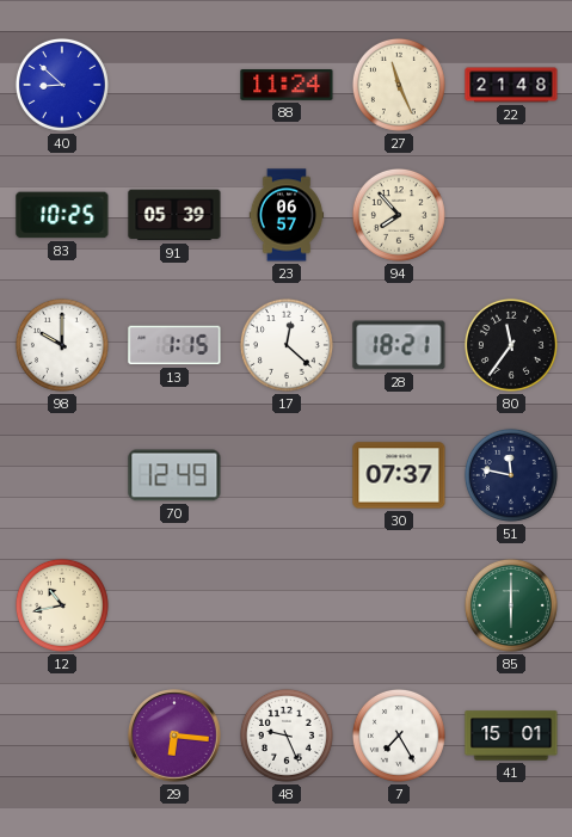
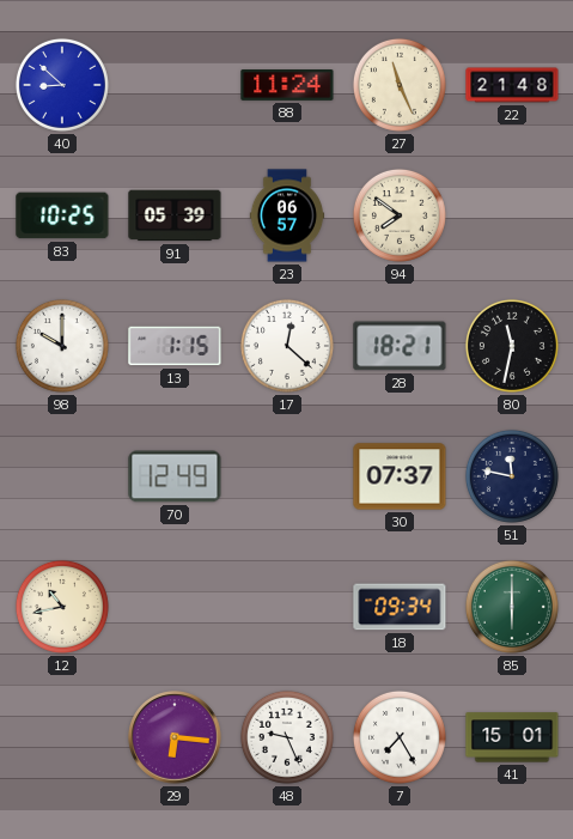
94: 7:53 -> 7:51 (400, 215)
80: 11:36 -> 11:32 (512, 346)
18: none -> 09:34 (400, 607)
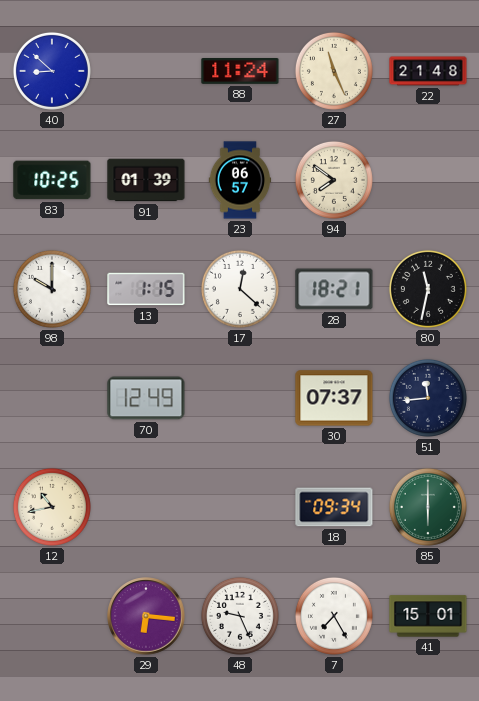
91: 05:39 -> 01:39 (146, 180)
51: 11:47 -> 11:44 (428, 398)
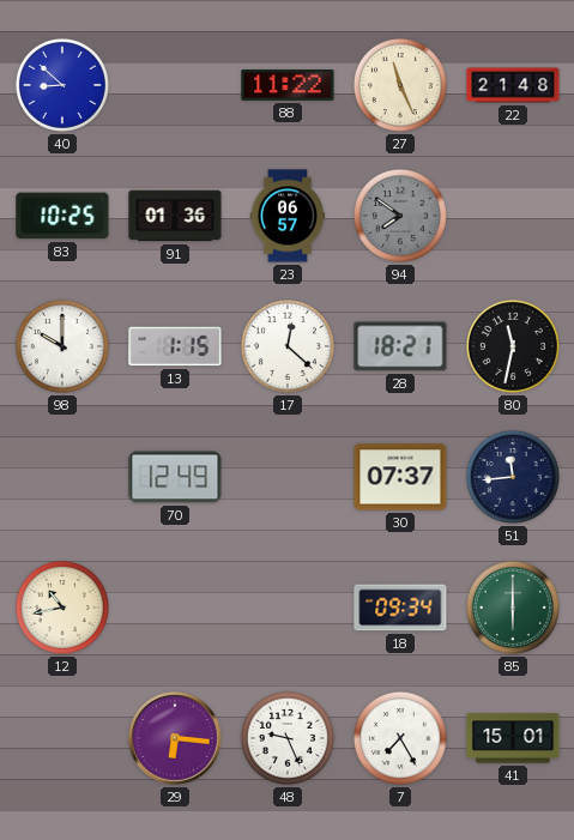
88: 11:24 -> 11:22 (288, 86)
91: 01:39 -> 01:36 (175, 216)
94 dial: cream -> grey (400, 216)
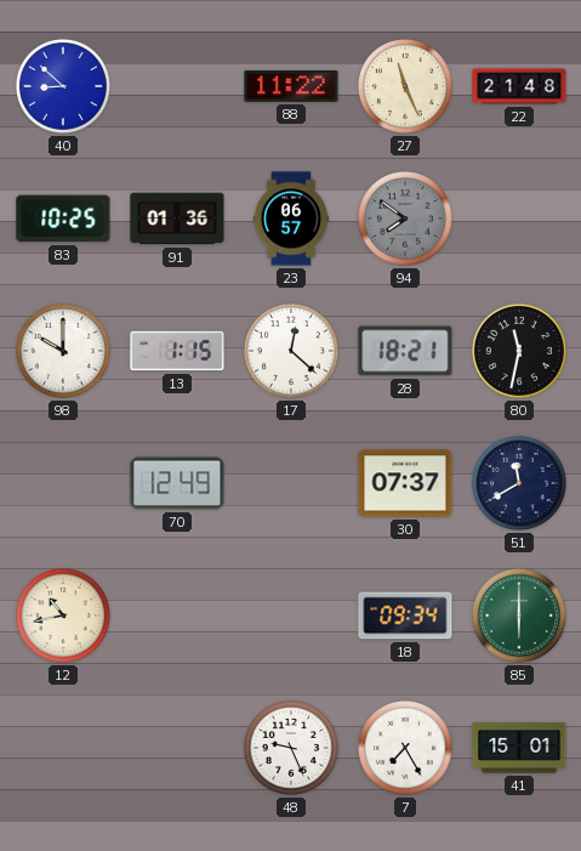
51: 11:44 -> 11:40 (519, 483)
29: 6:16 -> none (175, 738)
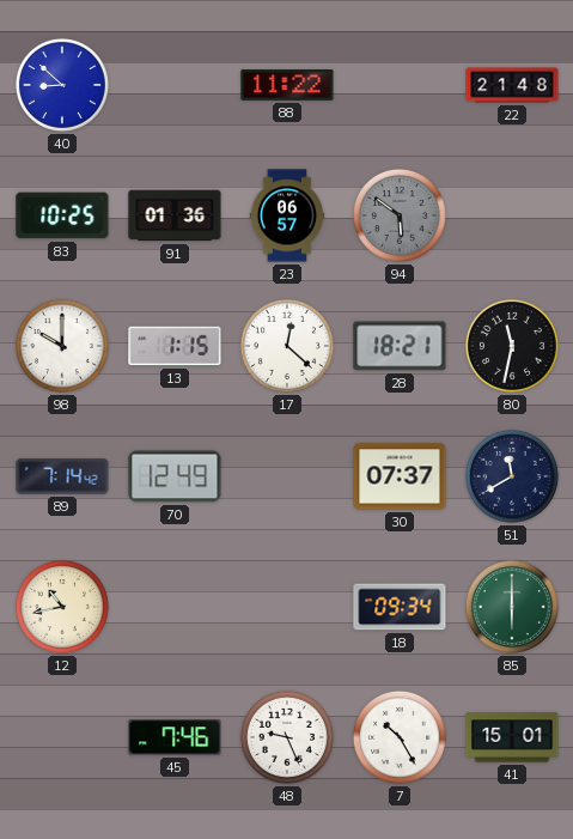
27: 11:26 -> none (405, 86)
94: 7:51 -> 5:51 (400, 215)
89: none -> 7:14 (62, 476)
45: none -> 7:46 (175, 737)
7: 7:25 -> 10:25 (400, 737)
